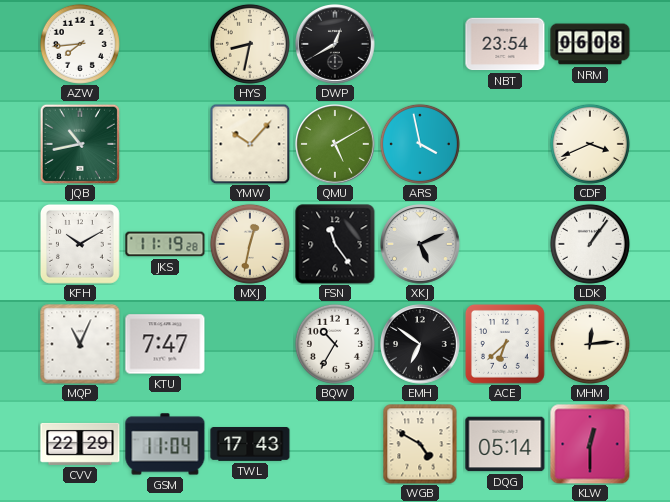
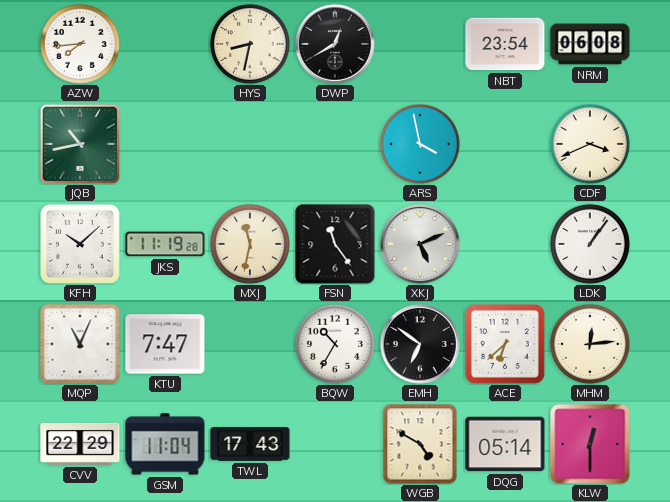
YMW: 10:07 -> none (250, 144)
QMU: 5:10 -> none (335, 144)
KFH: 10:10 -> 10:08 (80, 244)
MXJ: 12:32 -> 11:32 (250, 244)
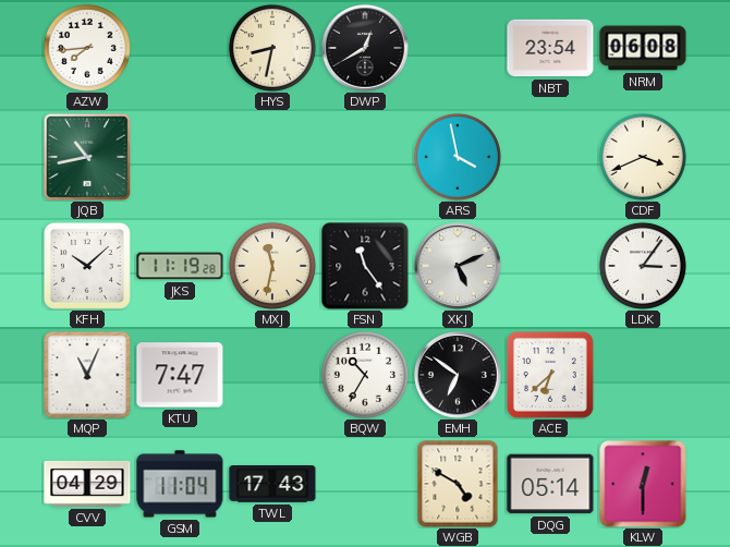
LDK: 1:06 -> 3:06 (643, 266)
MHM: 12:14 -> none (590, 344)
CVV: 22:29 -> 04:29 (87, 484)
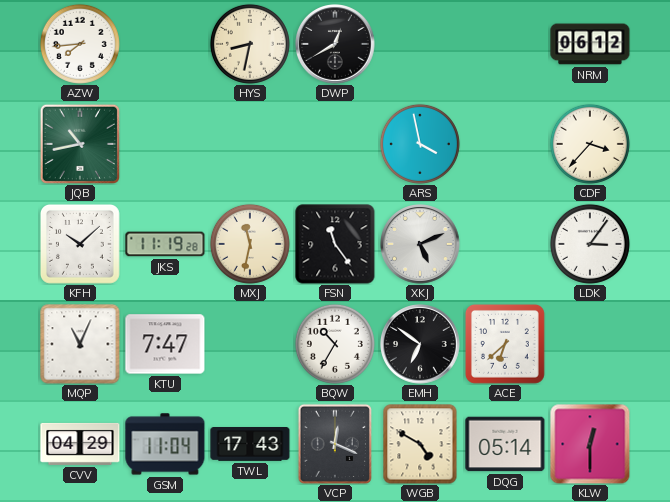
NBT: 23:54 -> none (550, 48)
NRM: 06:08 -> 06:12 (590, 44)
CDF: 3:41 -> 3:37 (590, 144)
VCP: none -> 12:19 (334, 443)
